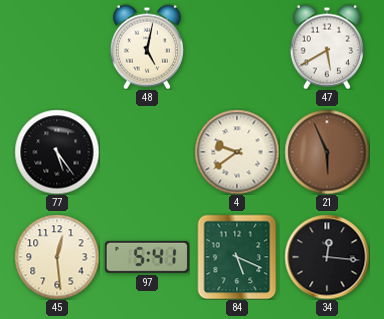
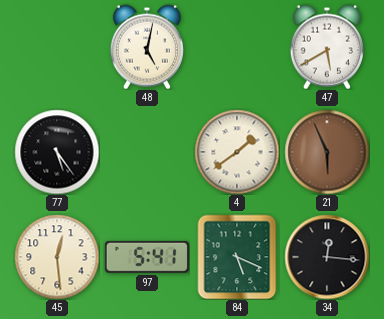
4: 9:39 -> 1:39 (237, 152)
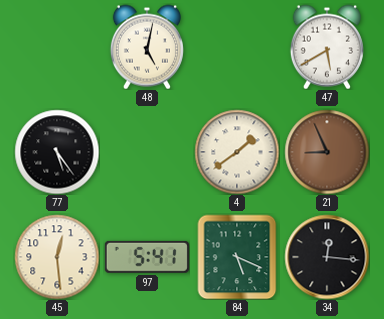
21: 5:56 -> 8:56 (327, 152)
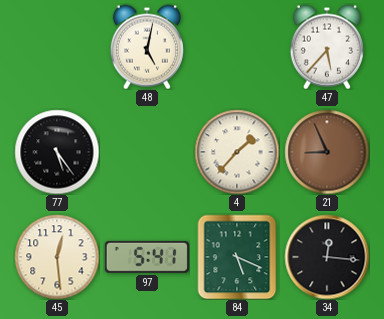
47: 5:40 -> 5:37 (327, 47)
4: 1:39 -> 1:37 (237, 152)
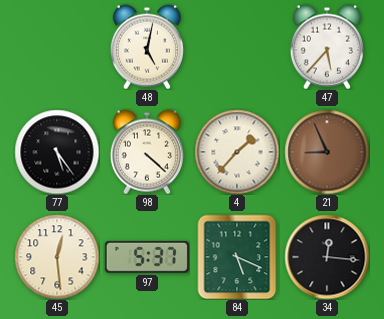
98: none -> 4:22 (147, 152)
97: 5:41 -> 5:37 (147, 257)
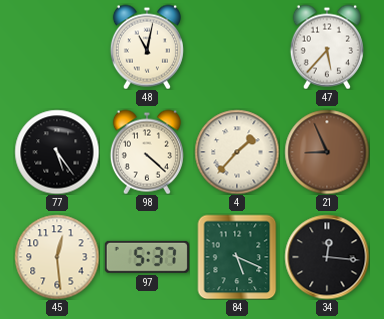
48: 5:02 -> 11:02 (147, 47)
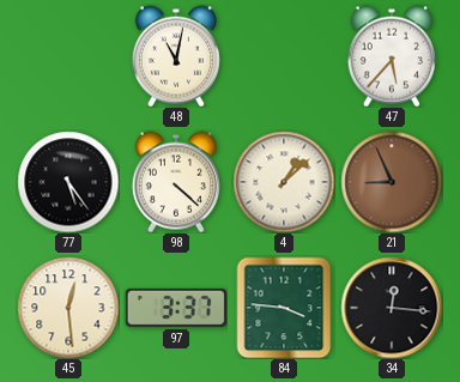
4: 1:37 -> 1:08 (284, 182)
97: 5:37 -> 3:37 (176, 308)
84: 5:19 -> 3:46 (284, 308)
